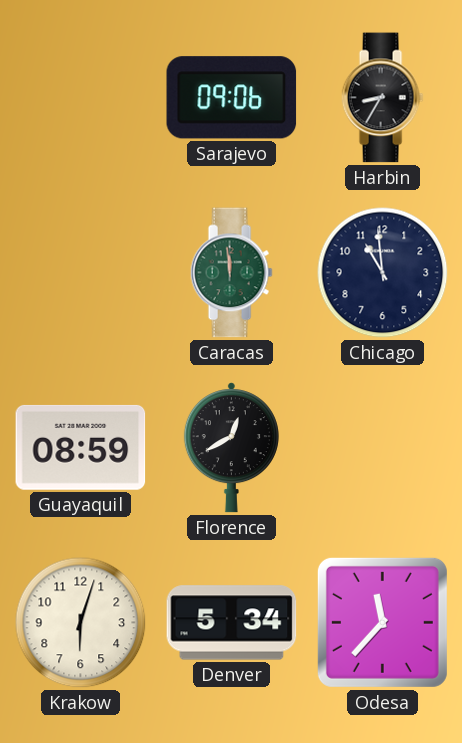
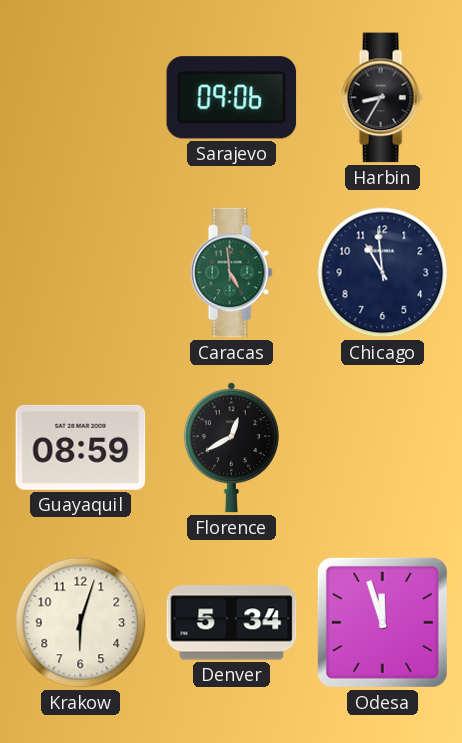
Caracas: 11:59 -> 4:59 (231, 273)
Odesa: 11:37 -> 11:57 (382, 622)
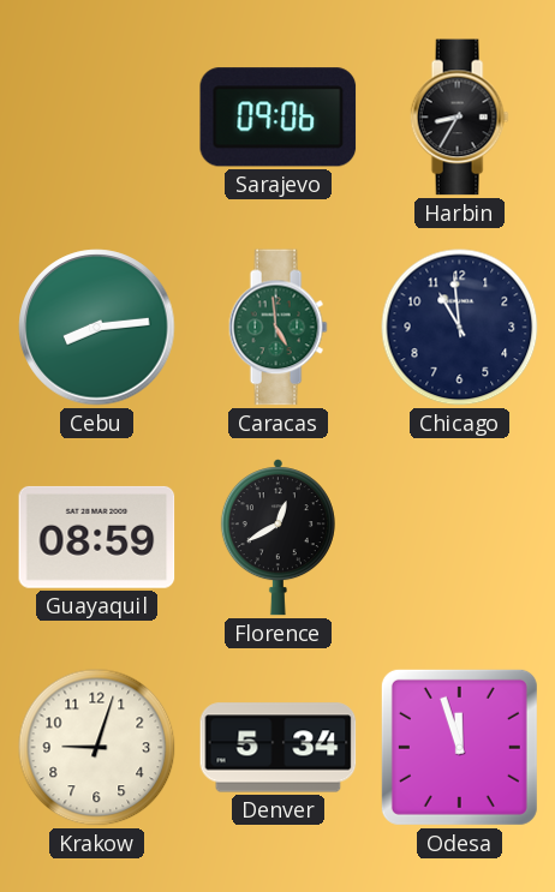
Cebu: none -> 8:14 (97, 328)
Krakow: 6:03 -> 9:03 (97, 748)
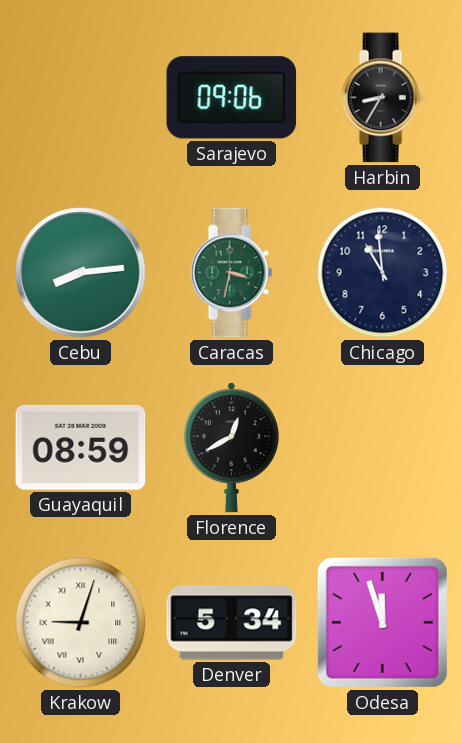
Caracas: 4:59 -> 3:32 (231, 273)
Krakow numerals: Arabic -> Roman (81, 623)
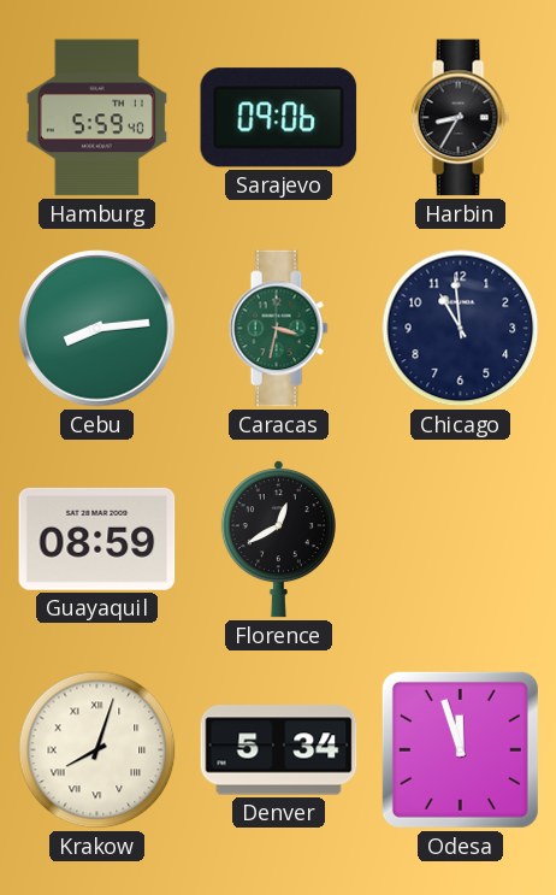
Hamburg: none -> 5:59 (96, 118)
Krakow: 9:03 -> 8:03 (97, 750)
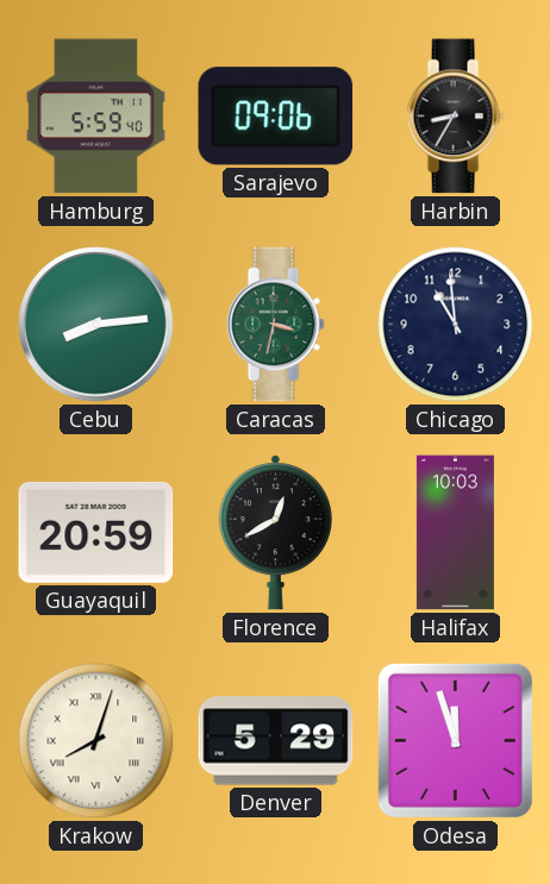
Guayaquil: 08:59 -> 20:59 (96, 532)
Halifax: none -> 10:03 (455, 533)
Denver: 5:34 -> 5:29 (276, 741)
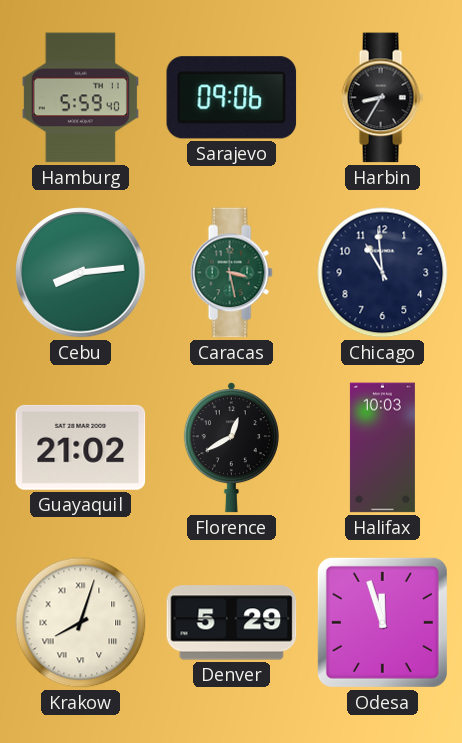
Caracas: 3:32 -> 3:28 (231, 273)
Guayaquil: 20:59 -> 21:02 (81, 447)
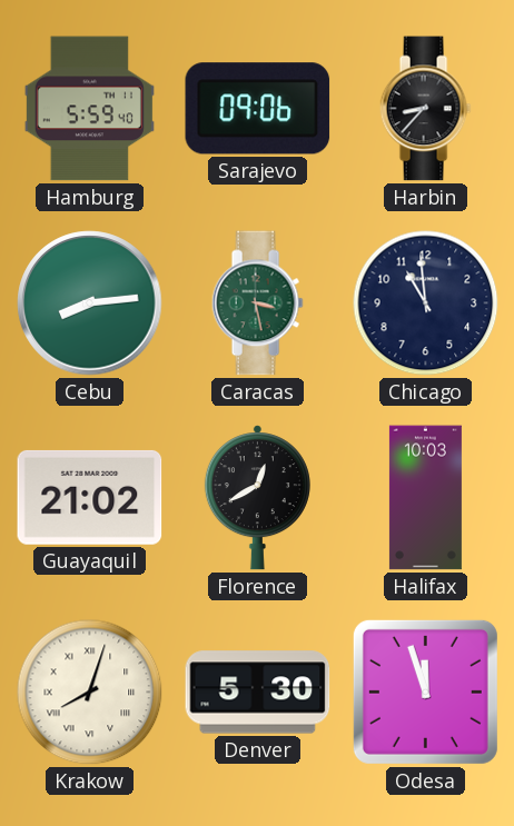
Harbin: 8:35 -> 8:37 (425, 109)
Denver: 5:29 -> 5:30 (258, 693)
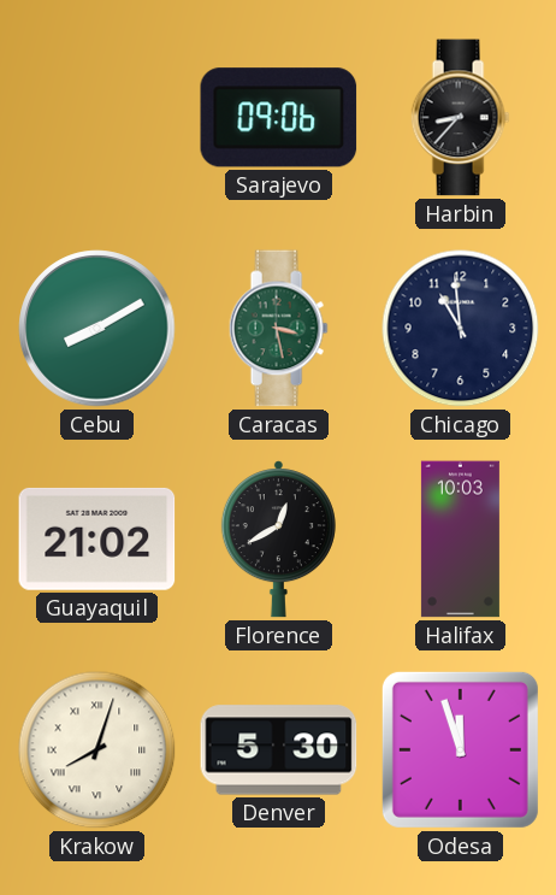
Hamburg: 5:59 -> none (89, 109)
Cebu: 8:14 -> 8:10 (97, 329)
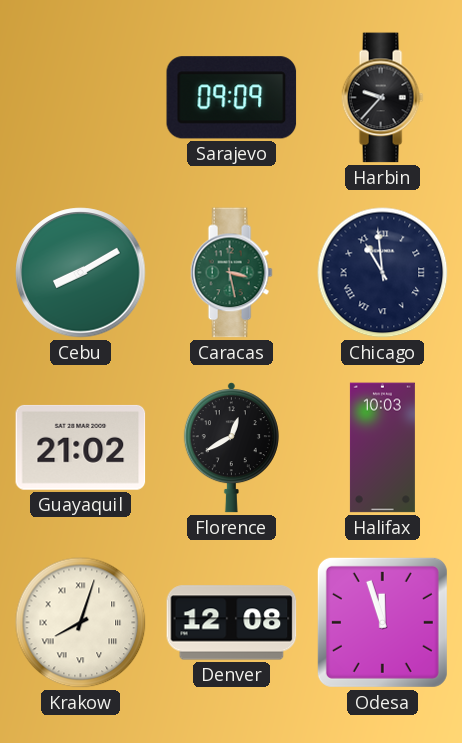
Sarajevo: 09:06 -> 09:09 (232, 98)
Harbin: 8:37 -> 9:37 (382, 98)
Chicago numerals: Arabic -> Roman (383, 273)
Denver: 5:30 -> 12:08 (232, 623)
